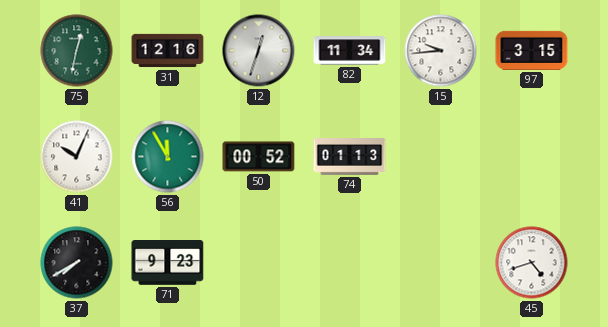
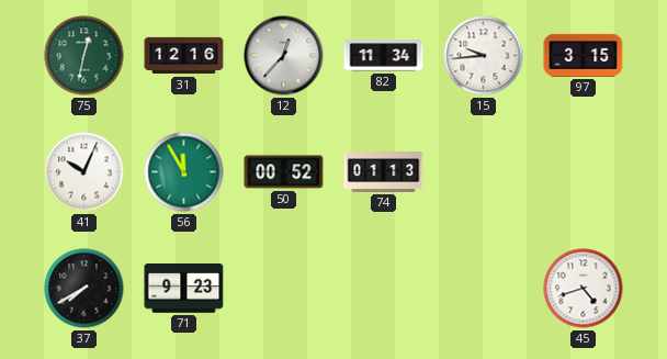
12: 12:33 -> 12:37 (284, 56)
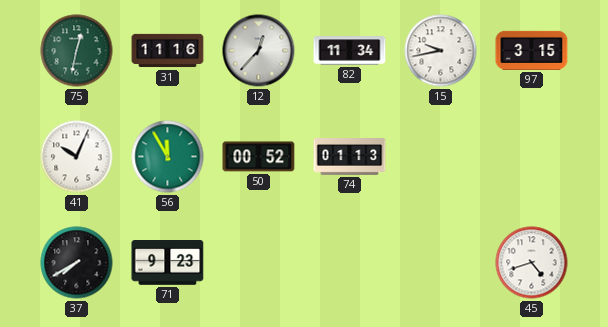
31: 12:16 -> 11:16 (168, 51)
15: 9:44 -> 9:43 (441, 51)
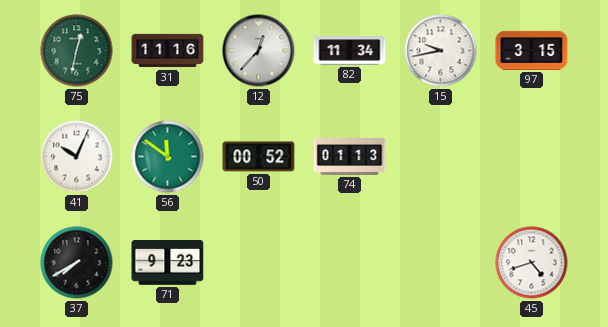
56: 11:55 -> 11:51 (168, 157)
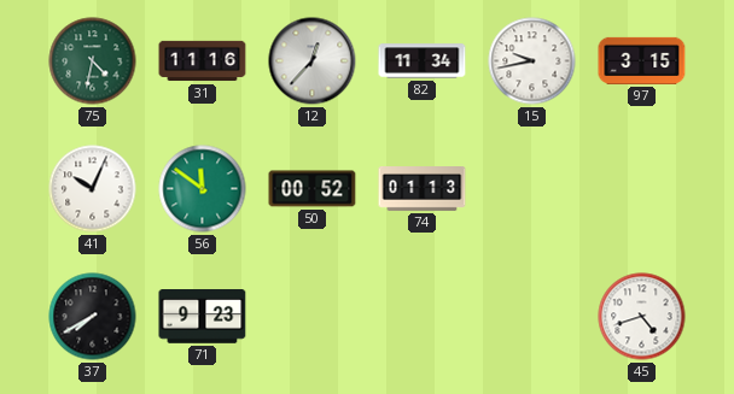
75: 12:32 -> 4:32 (93, 61)
